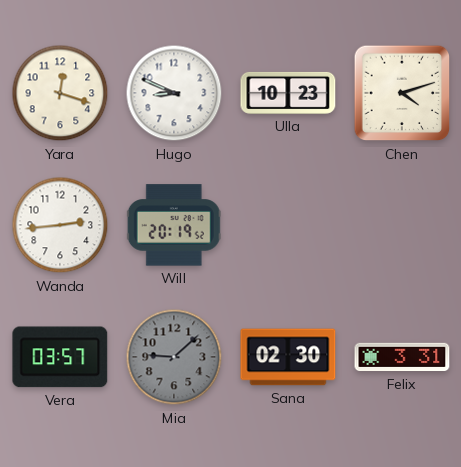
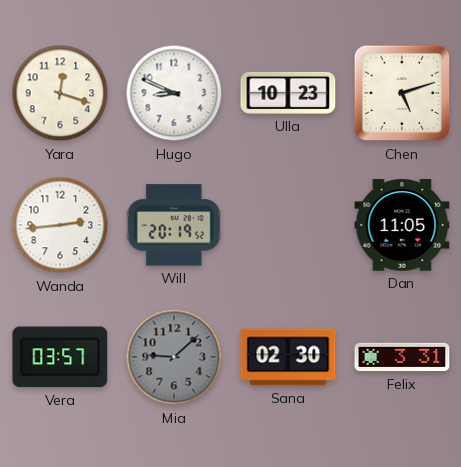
Chen: 4:12 -> 5:12 (402, 93)
Dan: none -> 11:05 (402, 225)
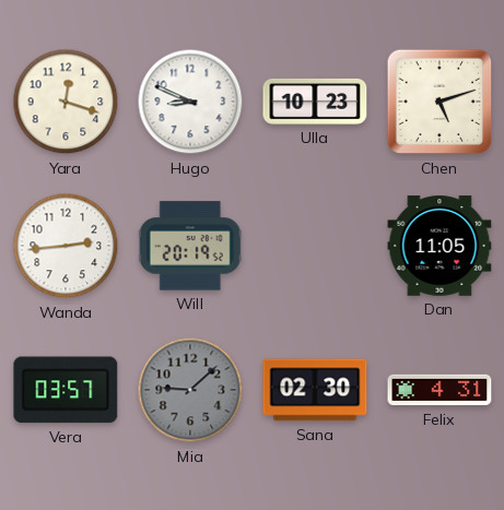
Felix: 3:31 -> 4:31 (439, 390)
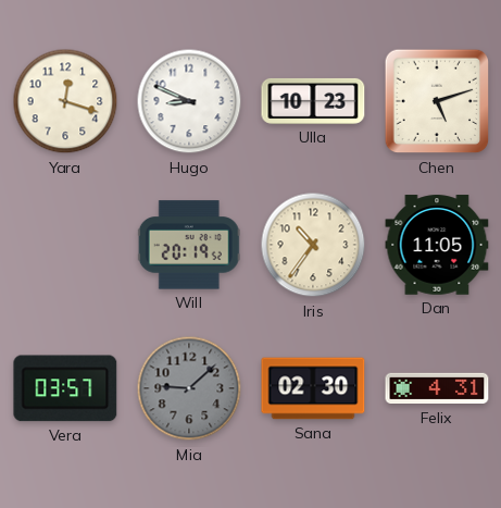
Wanda: 2:44 -> none (66, 246)
Iris: none -> 10:36 (313, 245)
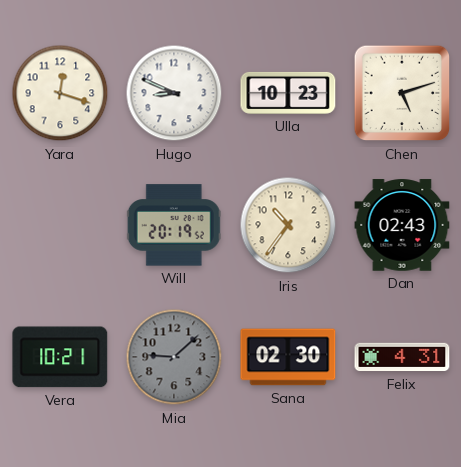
Dan: 11:05 -> 02:43 (402, 225)
Vera: 03:57 -> 10:21 (60, 357)
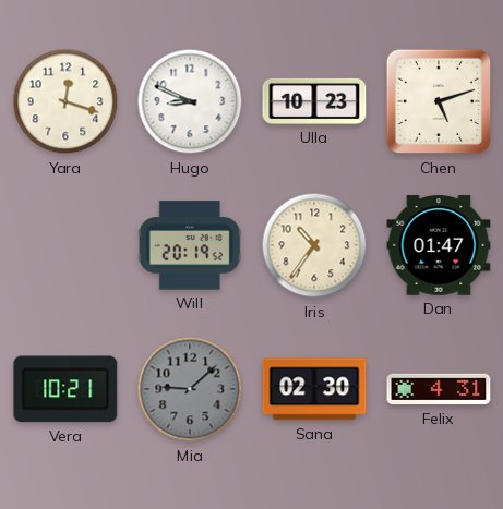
Dan: 02:43 -> 01:47 (439, 245)
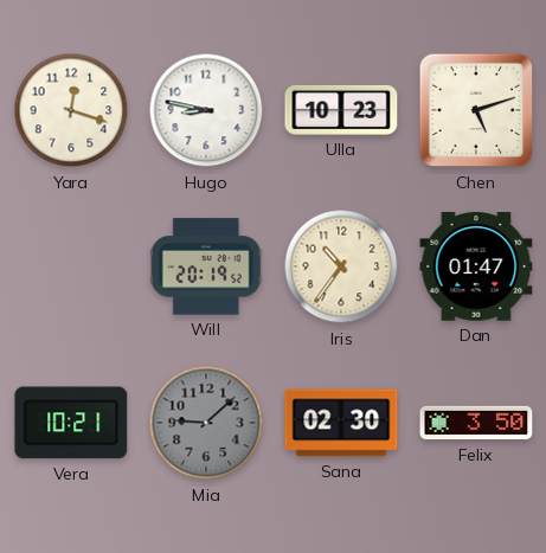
Hugo: 8:49 -> 8:47 (206, 110)
Felix: 4:31 -> 3:50 (476, 423)
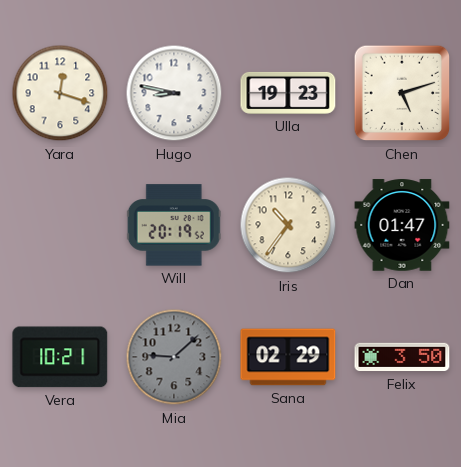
Ulla: 10:23 -> 19:23 (288, 93)
Sana: 02:30 -> 02:29 (288, 357)
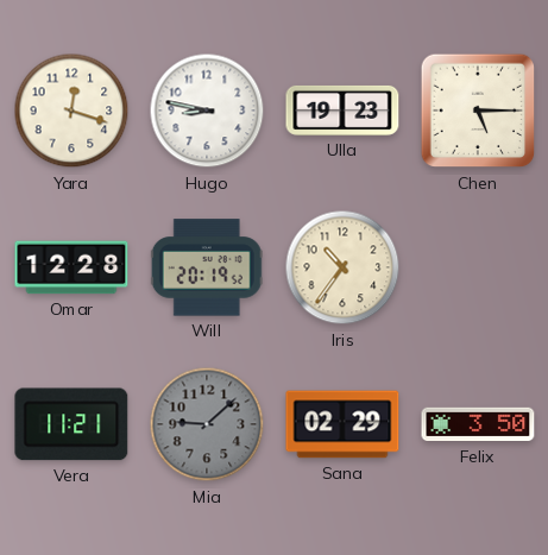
Chen: 5:12 -> 5:15 (478, 111)
Omar: none -> 12:28 (71, 267)
Dan: 01:47 -> none (402, 225)
Vera: 10:21 -> 11:21 (71, 424)
